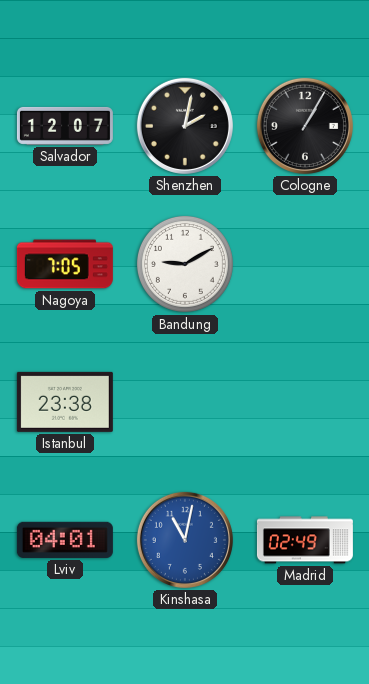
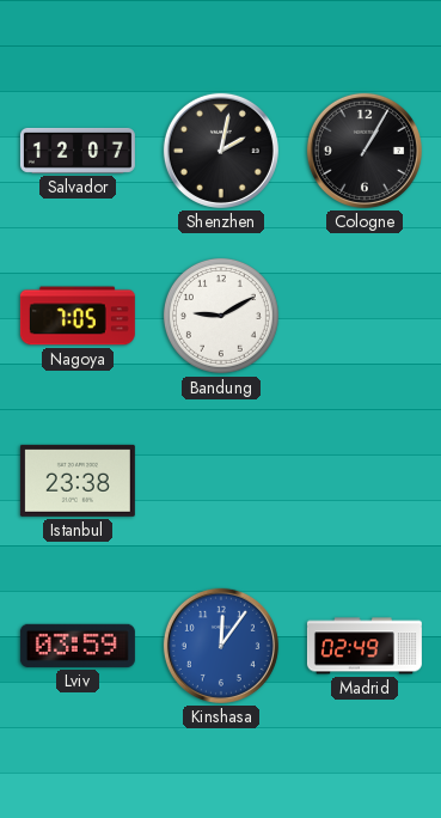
Lviv: 04:01 -> 03:59 (78, 646)
Kinshasa: 11:02 -> 12:06 (221, 646)
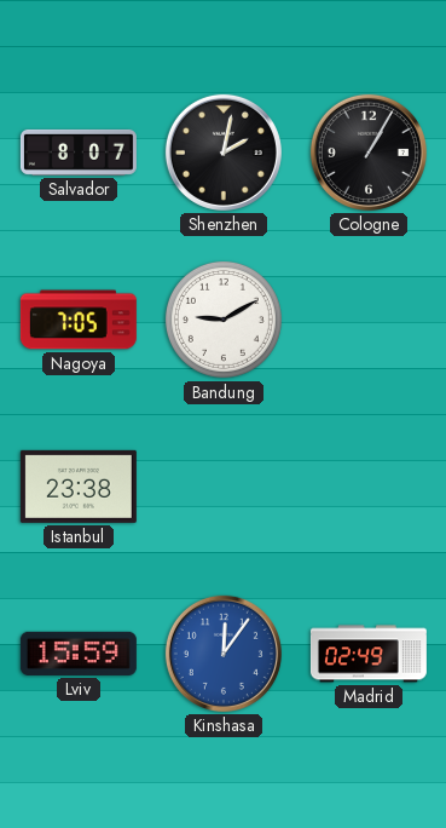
Salvador: 12:07 -> 8:07 (79, 153)
Lviv: 03:59 -> 15:59 (79, 654)
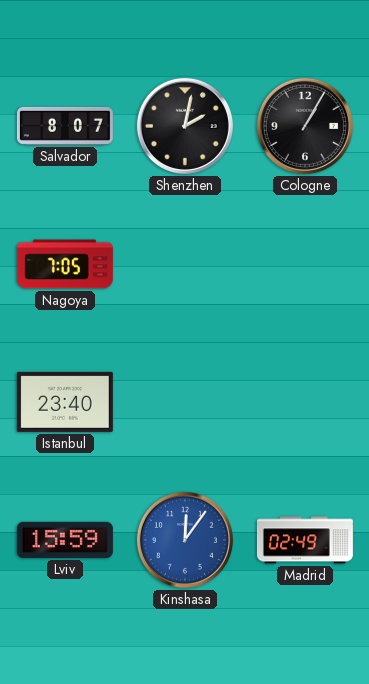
Bandung: 9:10 -> none (224, 320)
Istanbul: 23:38 -> 23:40 (65, 402)
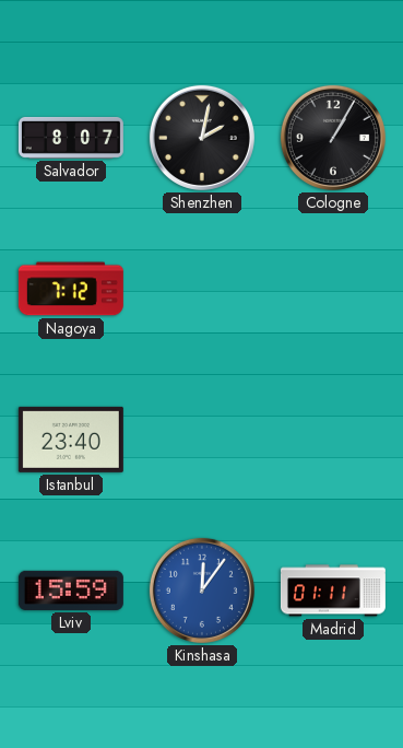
Nagoya: 7:05 -> 7:12 (71, 289)
Madrid: 02:49 -> 01:11 (333, 591)
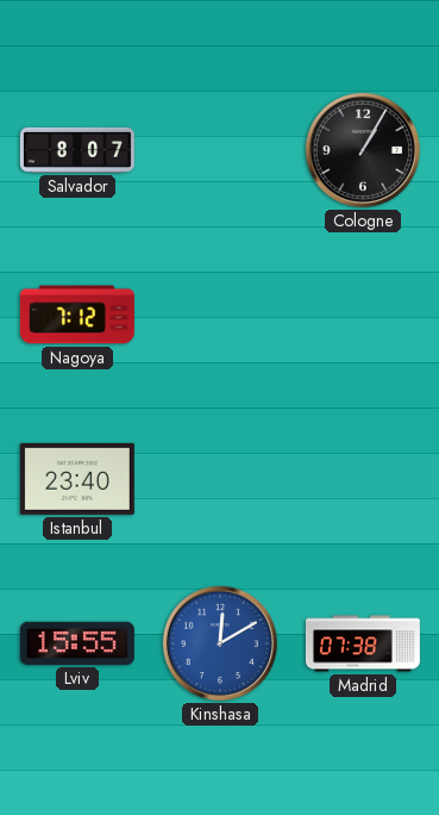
Shenzhen: 2:02 -> none (202, 138)
Lviv: 15:59 -> 15:55 (77, 643)
Kinshasa: 12:06 -> 12:10 (220, 643)
Madrid: 01:11 -> 07:38 (363, 643)
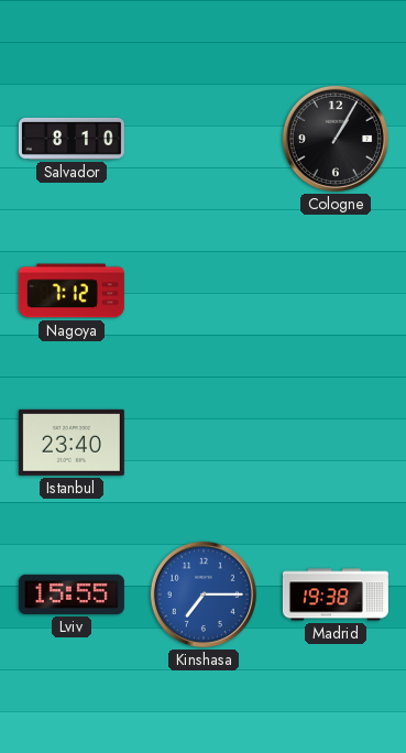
Salvador: 8:07 -> 8:10 (72, 139)
Kinshasa: 12:10 -> 7:15 (204, 594)
Madrid: 07:38 -> 19:38 (336, 594)
